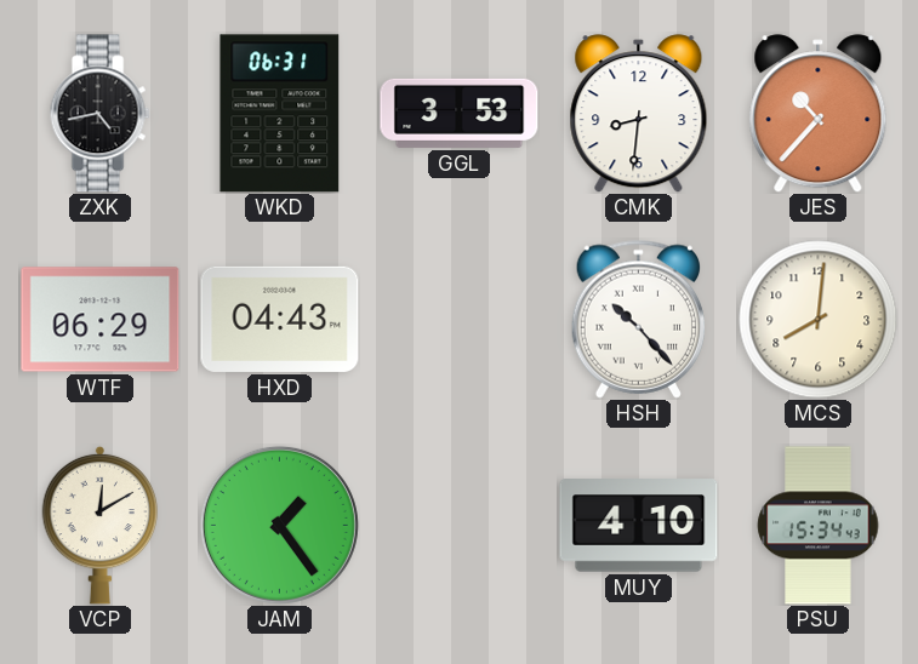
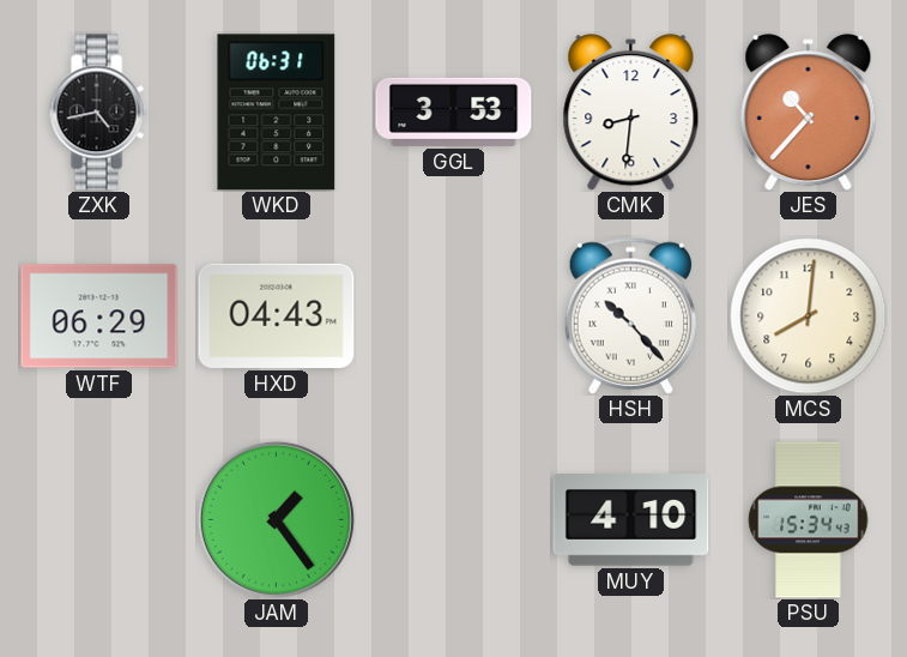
VCP: 12:10 -> none (101, 525)
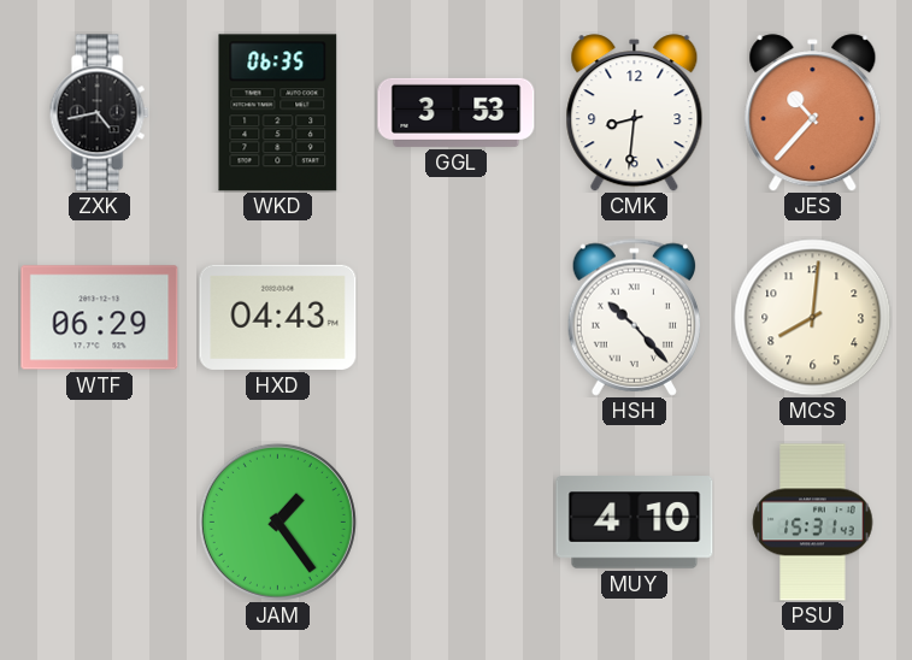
WKD: 06:31 -> 06:35 (278, 113)
PSU: 15:34 -> 15:31 (813, 523)
